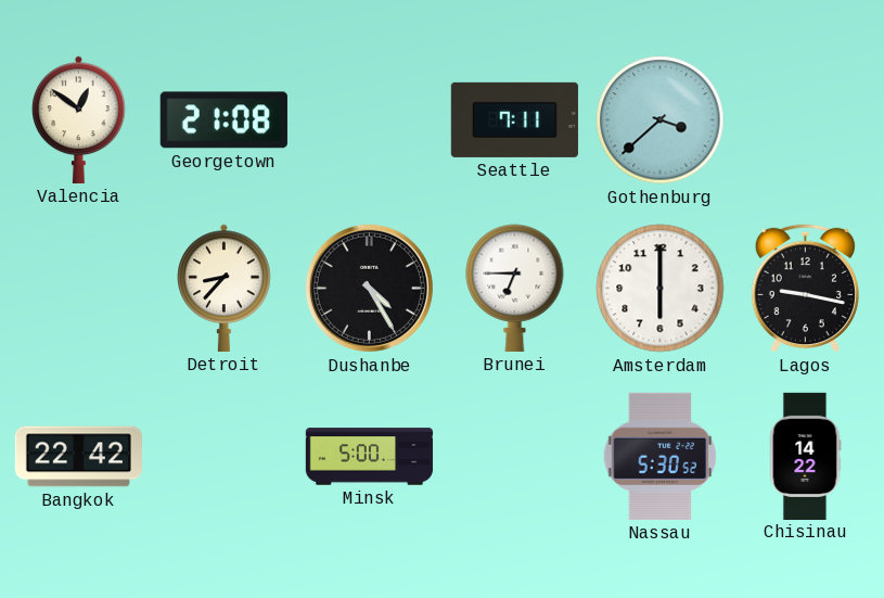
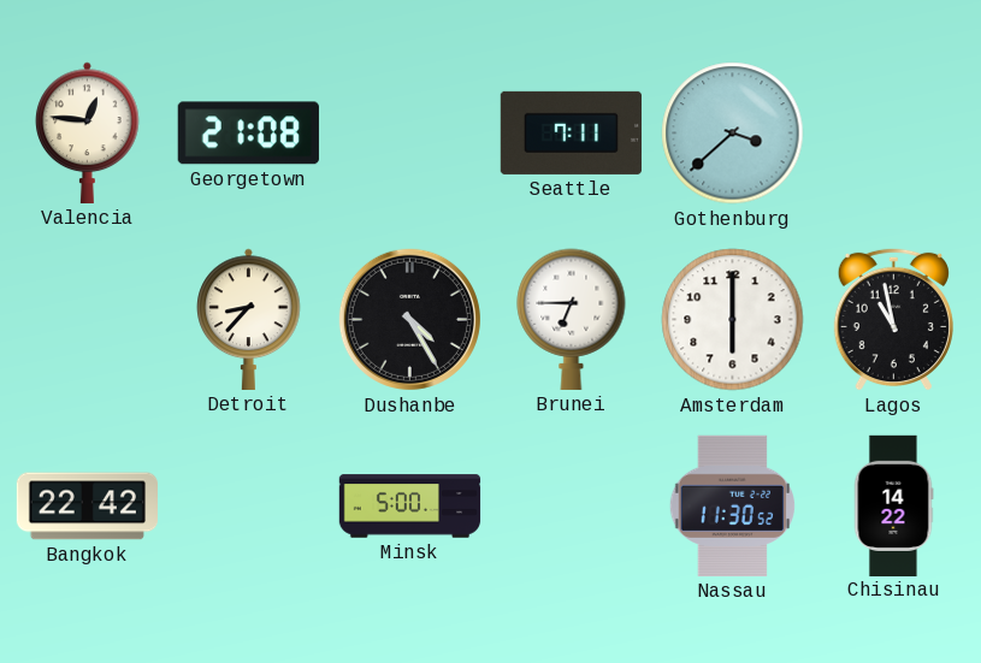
Valencia: 12:51 -> 12:46 (88, 132)
Lagos: 9:17 -> 10:58 (893, 319)
Nassau: 5:30 -> 11:30 (733, 505)
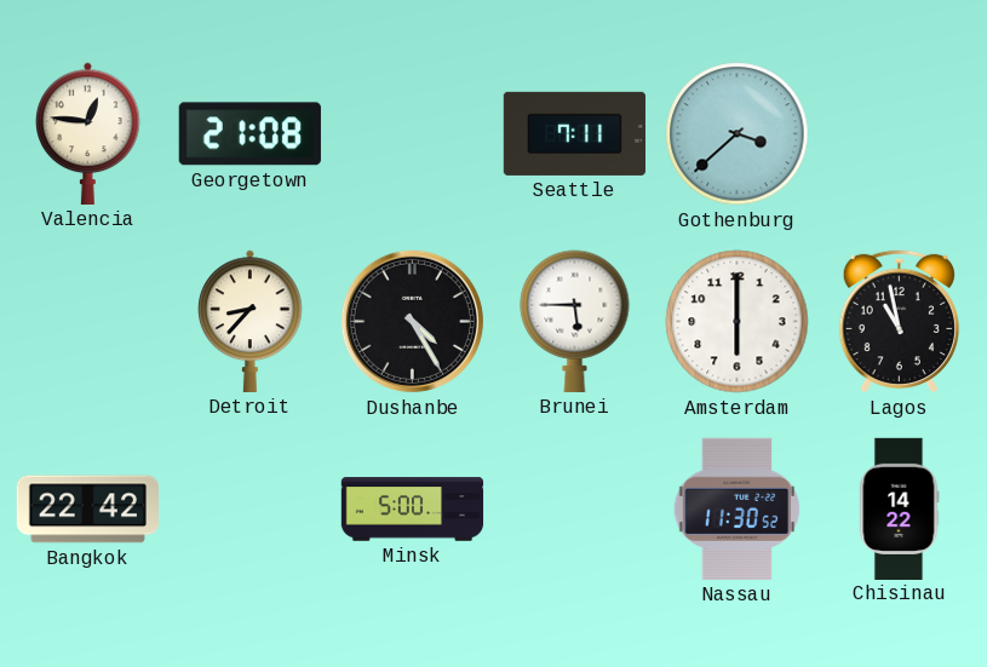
Brunei: 6:45 -> 5:45 (575, 321)
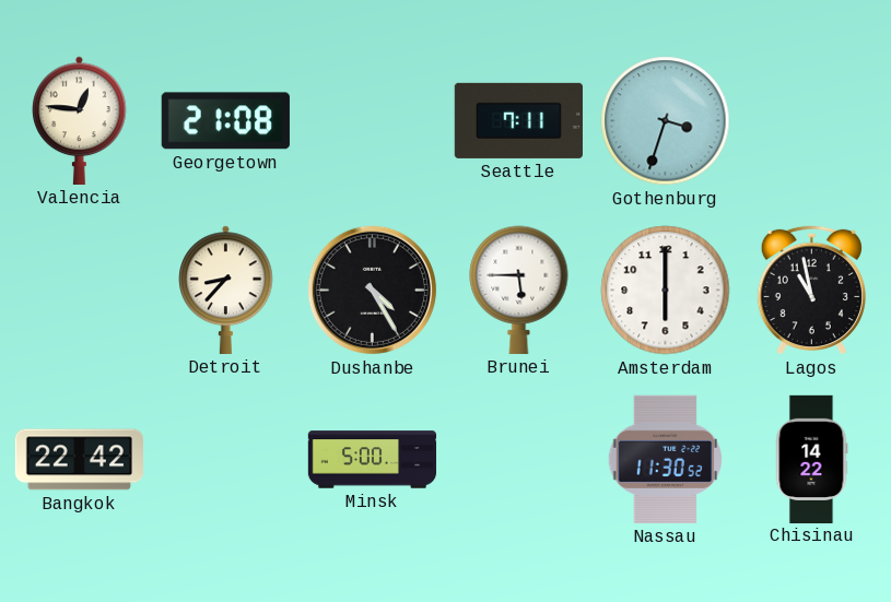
Gothenburg: 3:38 -> 3:33 (666, 121)
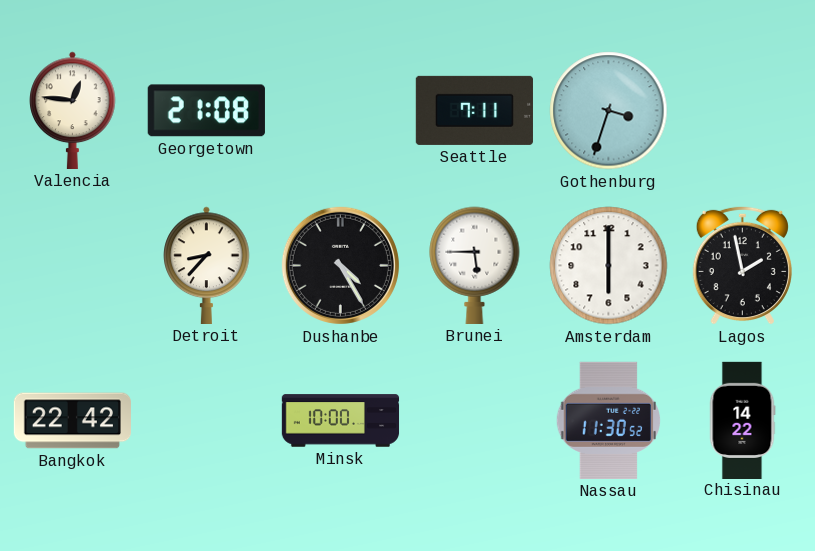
Lagos: 10:58 -> 1:58 (742, 265)
Minsk: 5:00 -> 10:00 (341, 421)
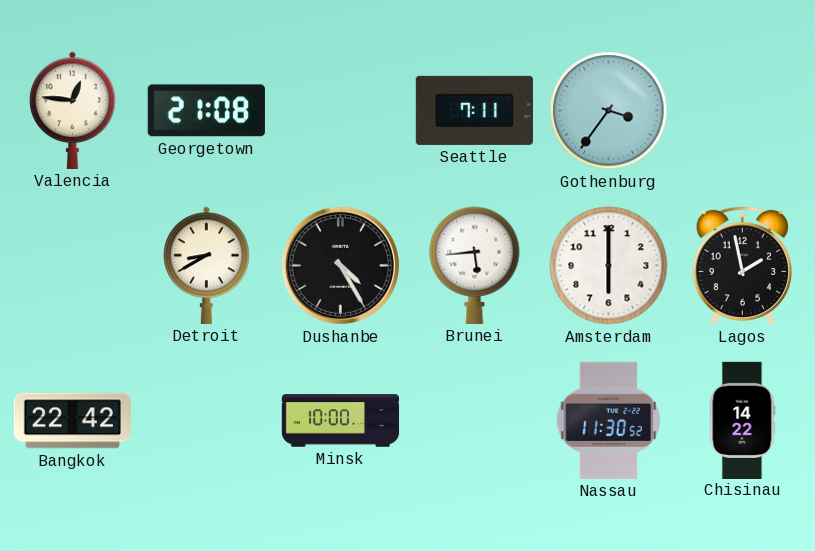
Gothenburg: 3:33 -> 3:36 (609, 111)
Detroit: 8:37 -> 8:40 (207, 265)
Brunei: 5:45 -> 5:44 (475, 265)
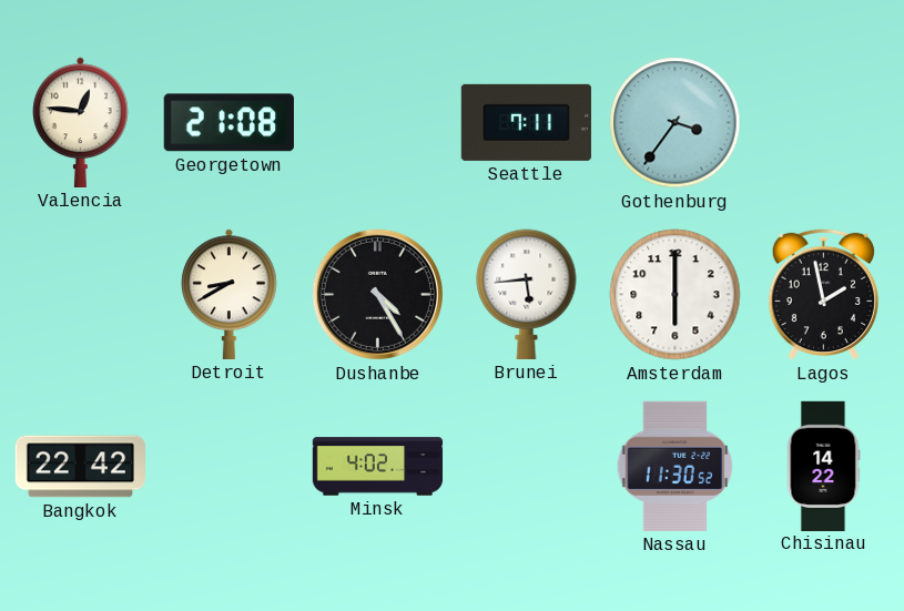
Minsk: 10:00 -> 4:02 (378, 467)
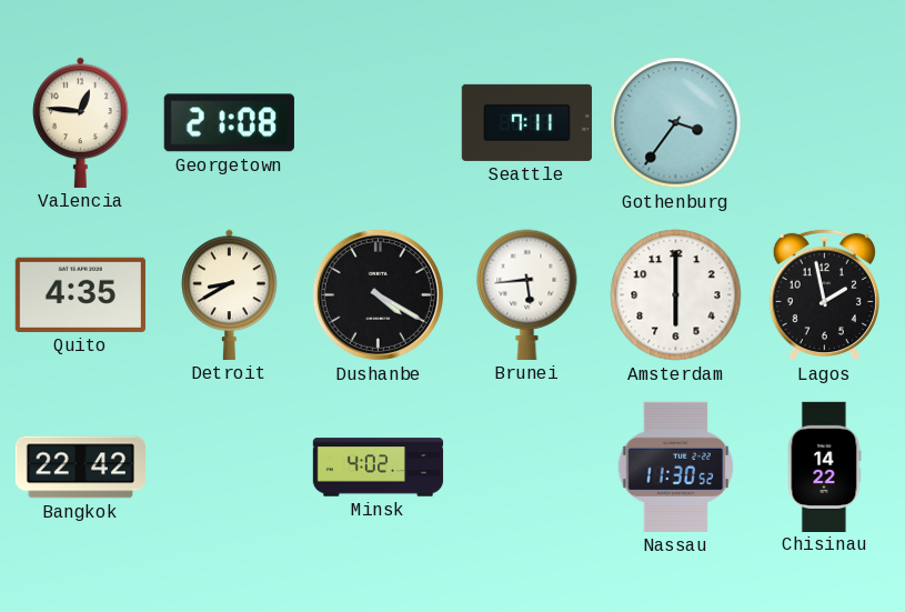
Quito: none -> 4:35 (80, 294)
Dushanbe: 4:25 -> 4:20 (378, 294)
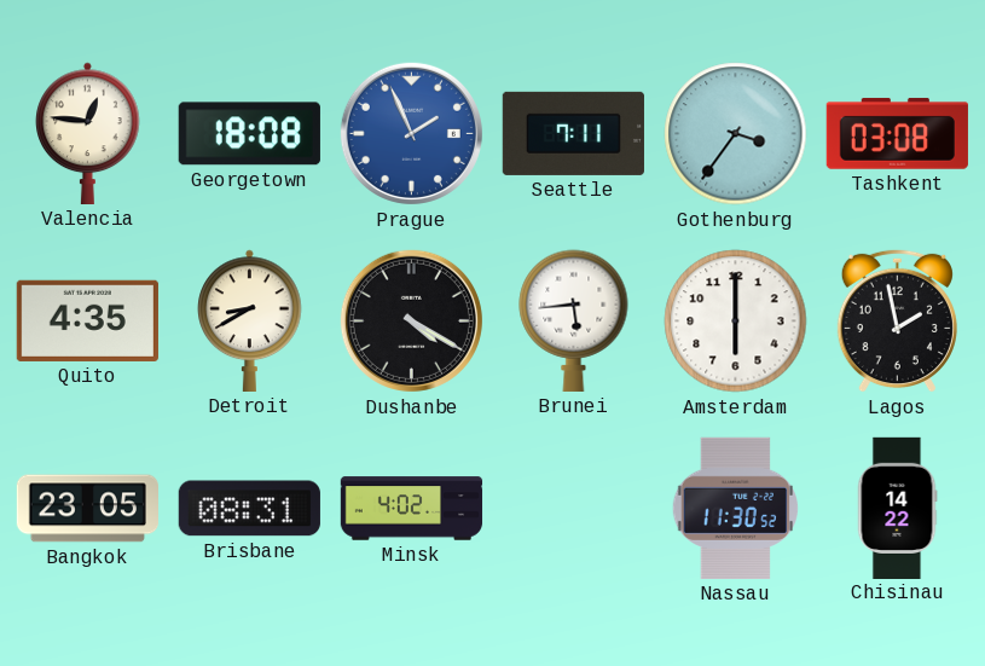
Georgetown: 21:08 -> 18:08 (249, 134)
Prague: none -> 1:56 (411, 133)
Tashkent: none -> 03:08 (897, 133)
Bangkok: 22:42 -> 23:05 (87, 509)
Brisbane: none -> 08:31 (249, 509)
